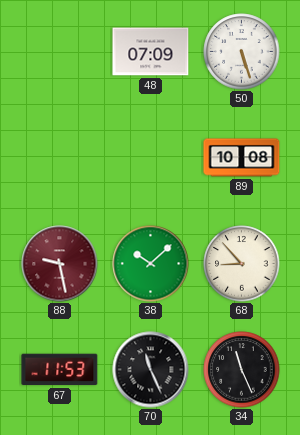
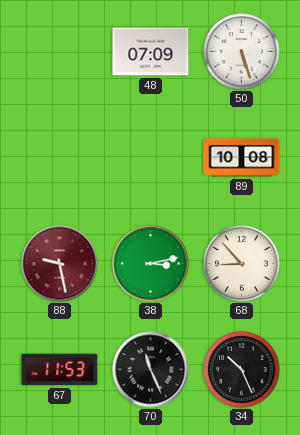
38: 10:08 -> 3:13 (151, 264)
34: 11:26 -> 10:26 (242, 370)
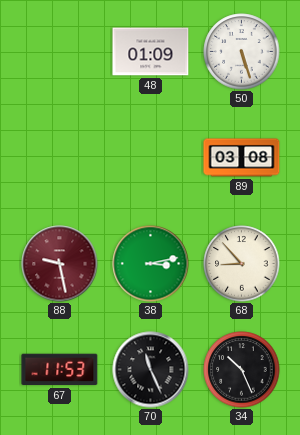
48: 07:09 -> 01:09 (151, 52)
89: 10:08 -> 03:08 (242, 158)
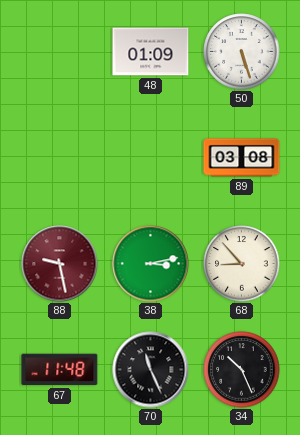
67: 11:53 -> 11:48 (60, 370)
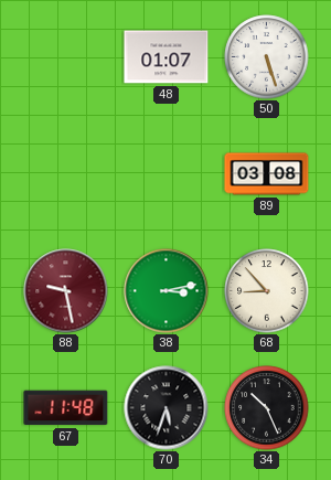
48: 01:09 -> 01:07 (167, 57)
70: 11:26 -> 5:33 (167, 408)
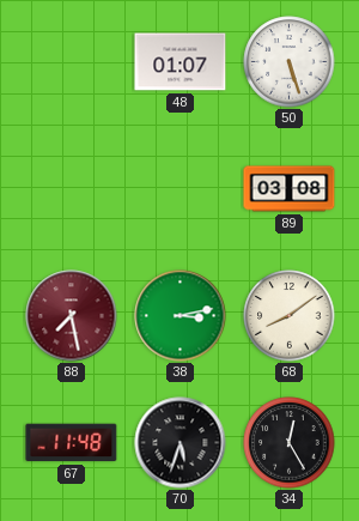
88: 9:28 -> 7:28 (72, 316)
68: 8:53 -> 8:09 (290, 316)
34: 10:26 -> 12:25 (290, 443)
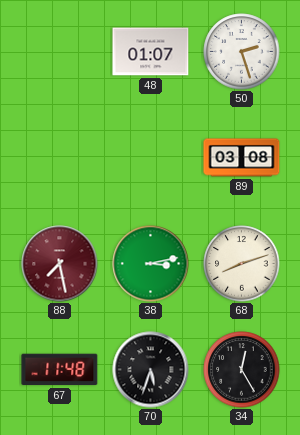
50: 5:27 -> 2:27 (242, 52)
68: 8:09 -> 8:12 (242, 264)
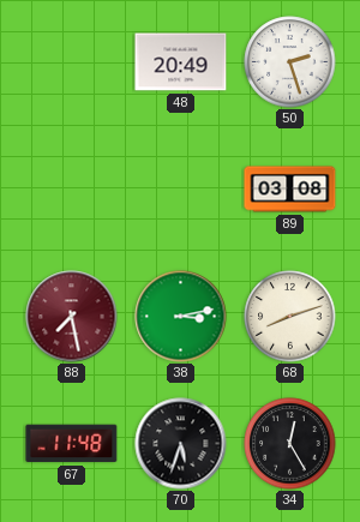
48: 01:07 -> 20:49 (181, 62)
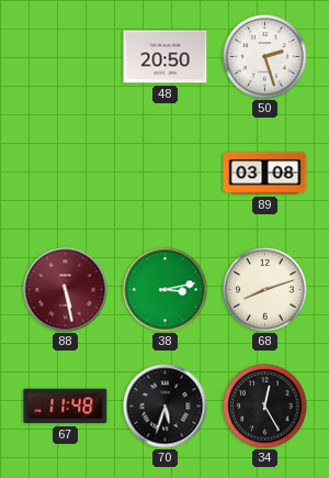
48: 20:49 -> 20:50 (166, 57)
88: 7:28 -> 5:28 (66, 290)
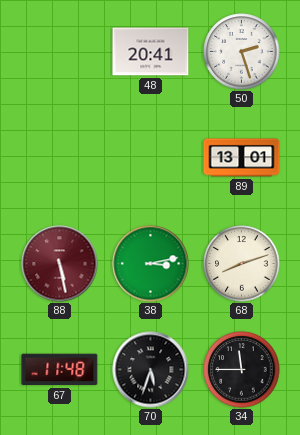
48: 20:50 -> 20:41 (151, 52)
89: 03:08 -> 13:01 (242, 158)
34: 12:25 -> 11:45 (242, 370)
